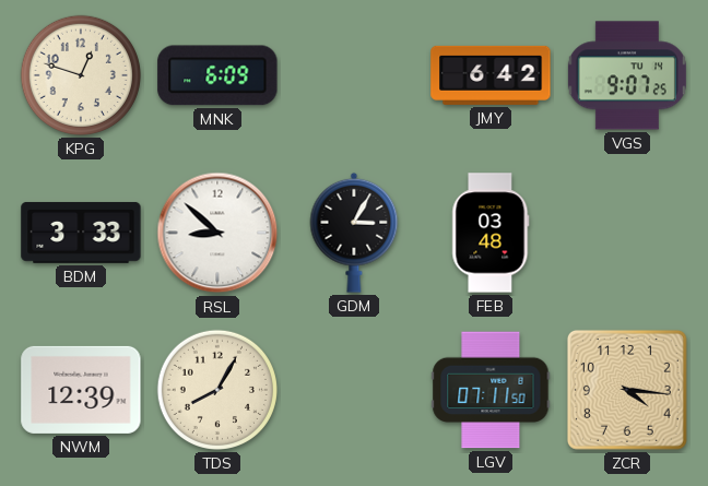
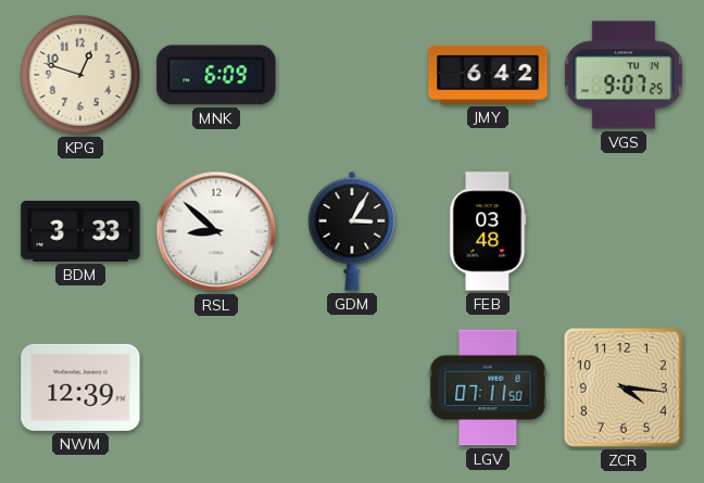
TDS: 8:05 -> none (217, 390)
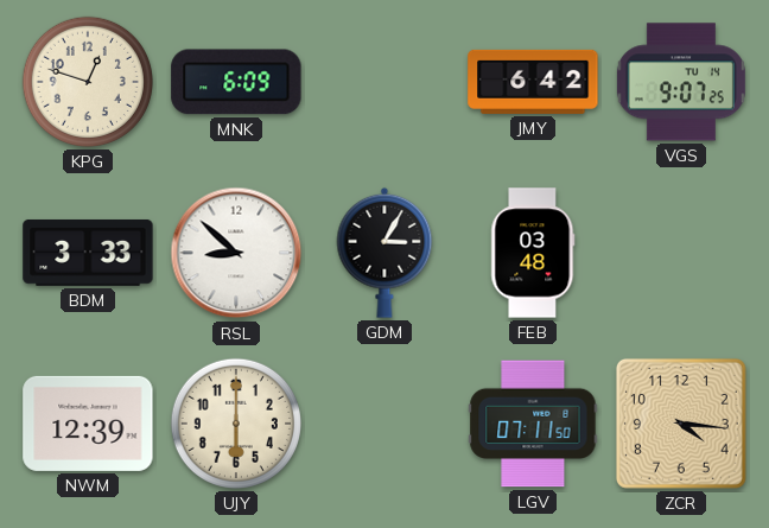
UJY: none -> 6:00 (236, 424)
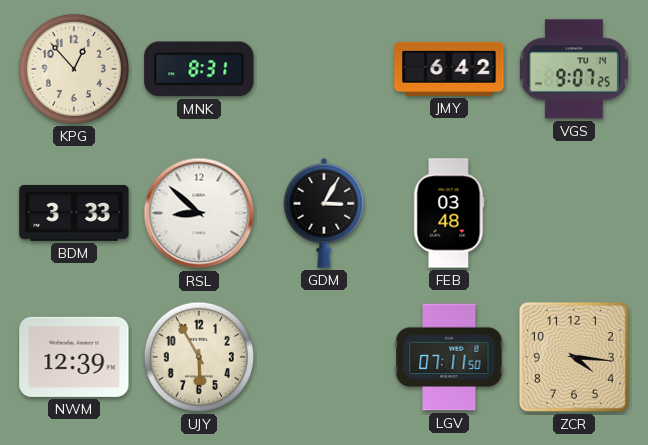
KPG: 12:48 -> 12:53 (74, 69)
MNK: 6:09 -> 8:31 (199, 69)
UJY: 6:00 -> 5:55 (199, 357)
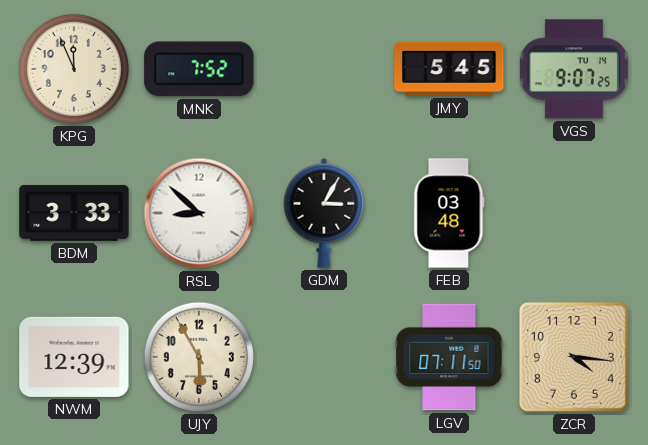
KPG: 12:53 -> 11:56 (74, 69)
MNK: 8:31 -> 7:52 (199, 69)
JMY: 6:42 -> 5:45 (449, 69)
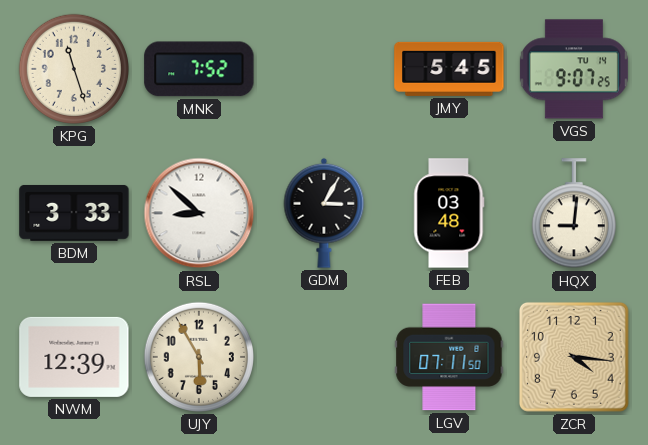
KPG: 11:56 -> 11:27 (74, 69)
HQX: none -> 9:01 (574, 214)
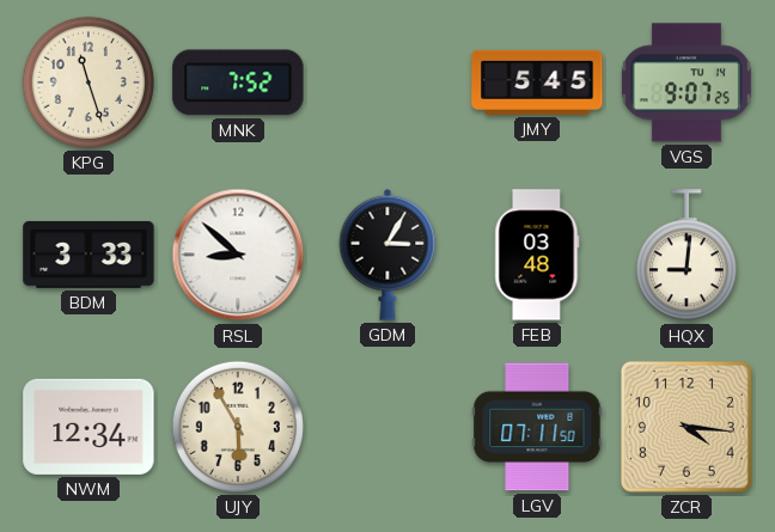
NWM: 12:39 -> 12:34 (89, 427)
